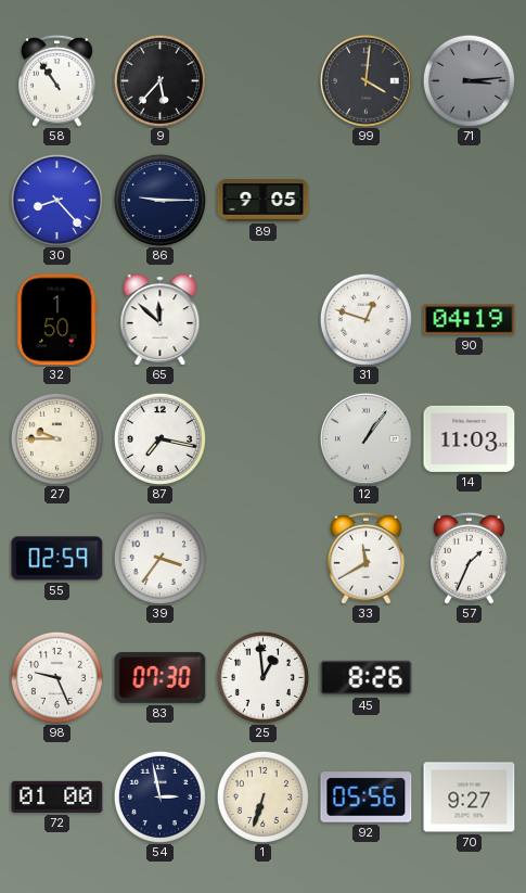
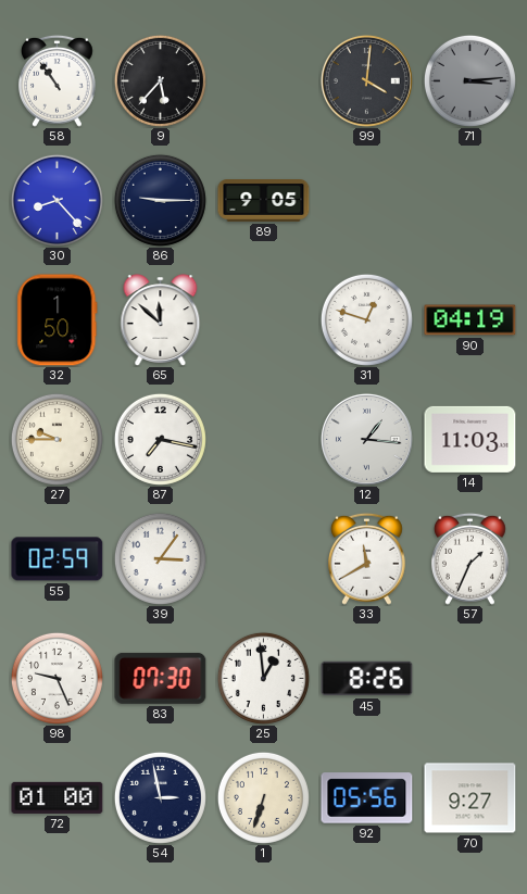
12: 1:06 -> 1:16 (366, 439)
39: 3:36 -> 3:06 (160, 558)
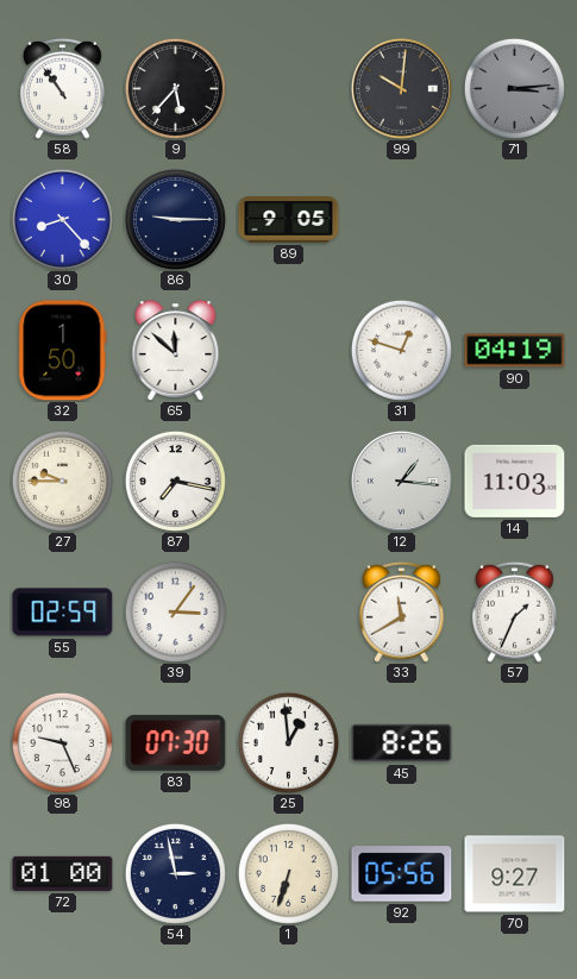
99: 4:01 -> 10:01 (401, 88)
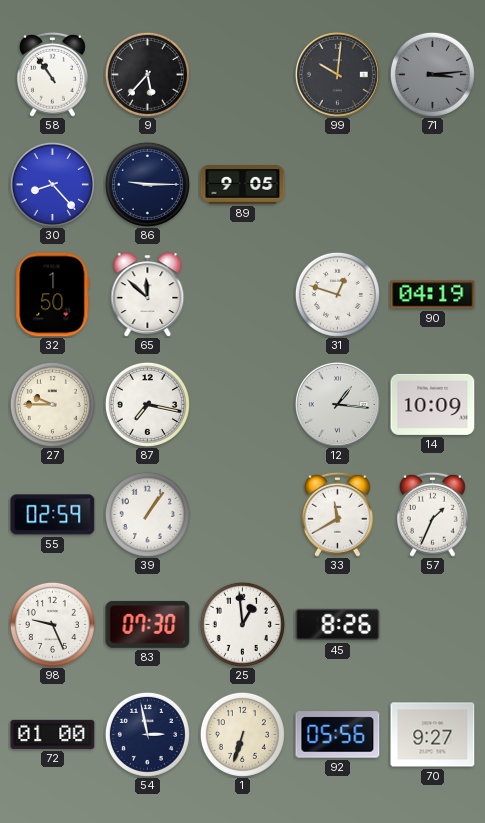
14: 11:03 -> 10:09 (433, 404)
39: 3:06 -> 1:06 (147, 514)
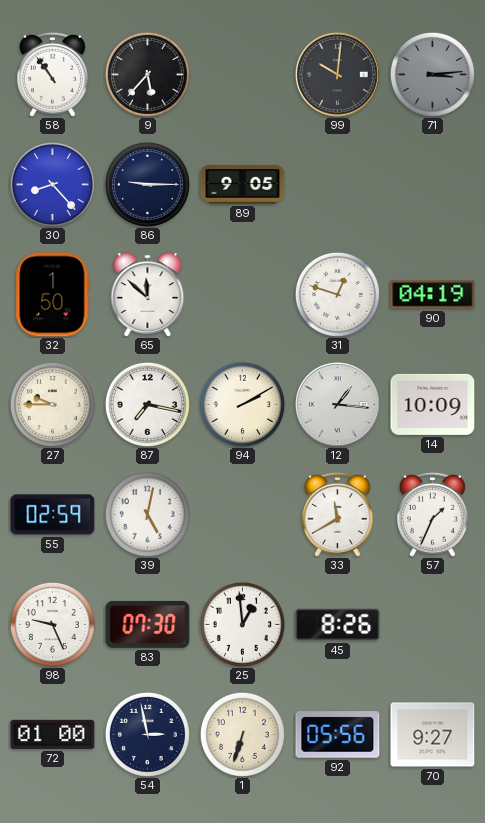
94: none -> 2:10 (242, 404)
39: 1:06 -> 5:02 (147, 514)
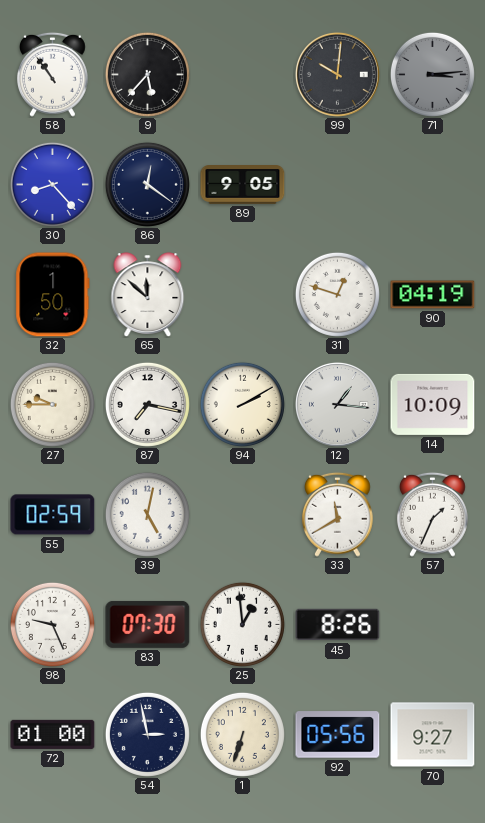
86: 9:15 -> 12:21 (147, 184)
